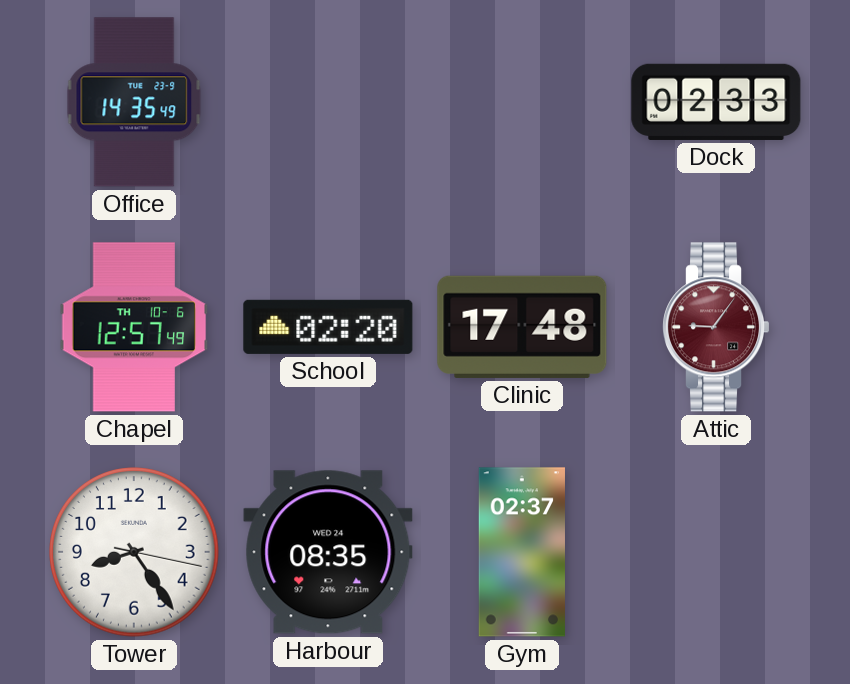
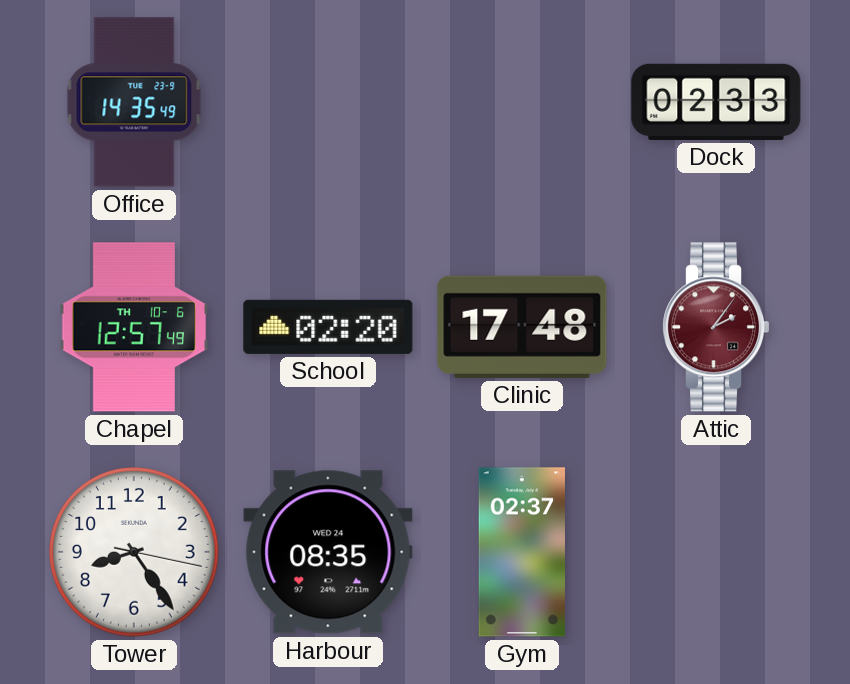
Attic: 9:06 -> 2:06 (717, 327)
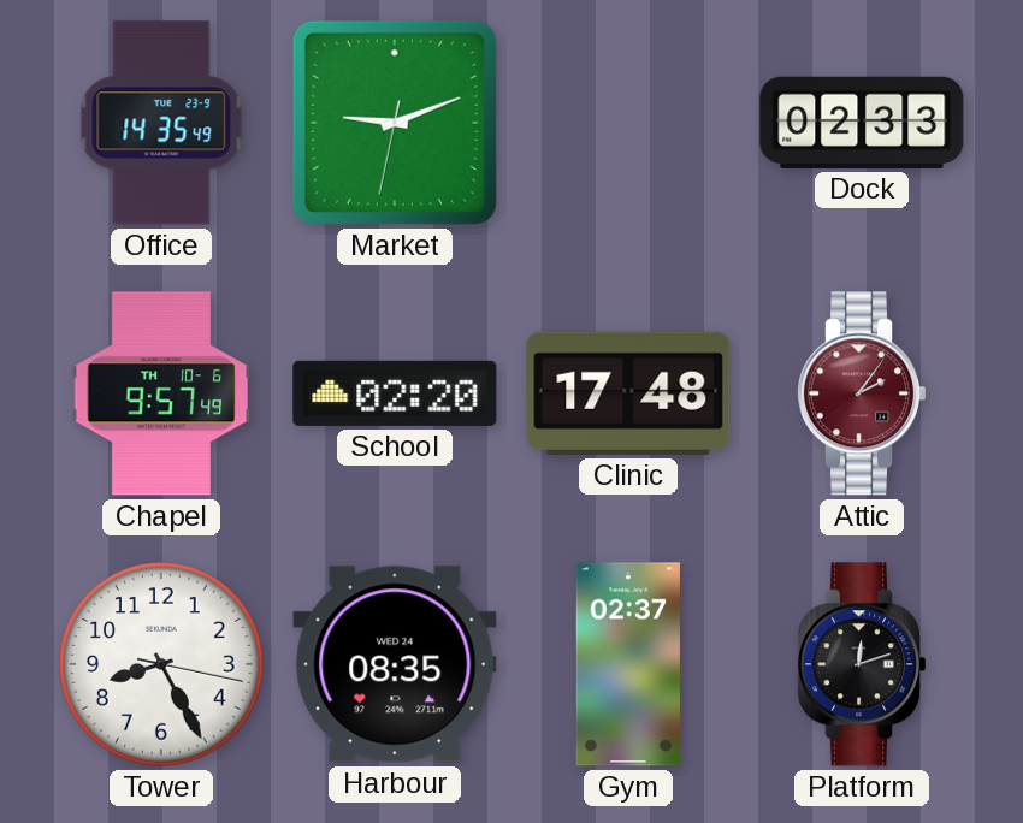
Market: none -> 9:11 (395, 123)
Chapel: 12:57 -> 9:57 (161, 393)
Tower: 8:24 -> 8:25 (161, 664)
Platform: none -> 12:12 (863, 664)
